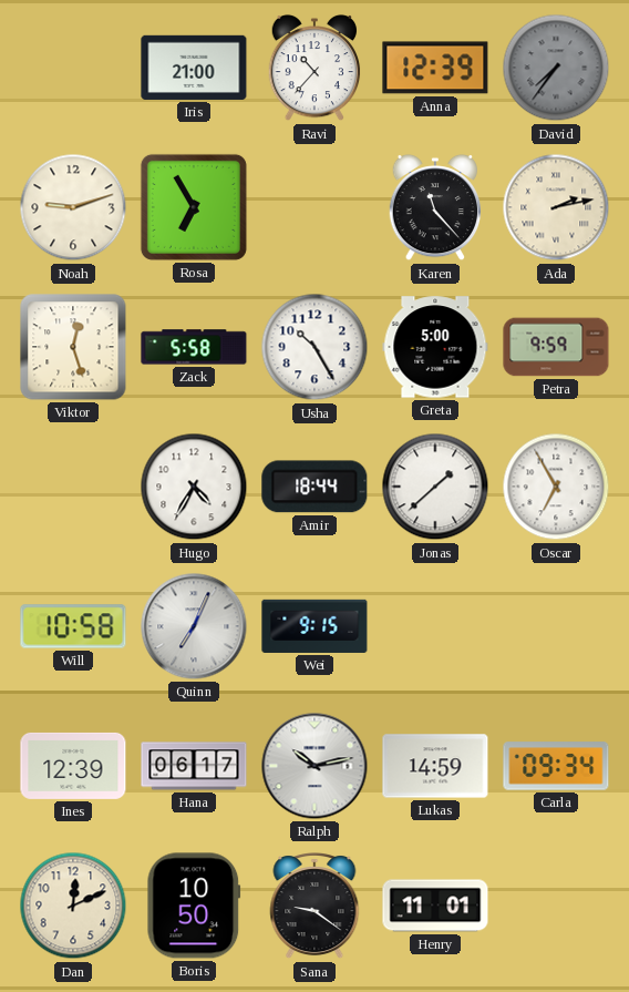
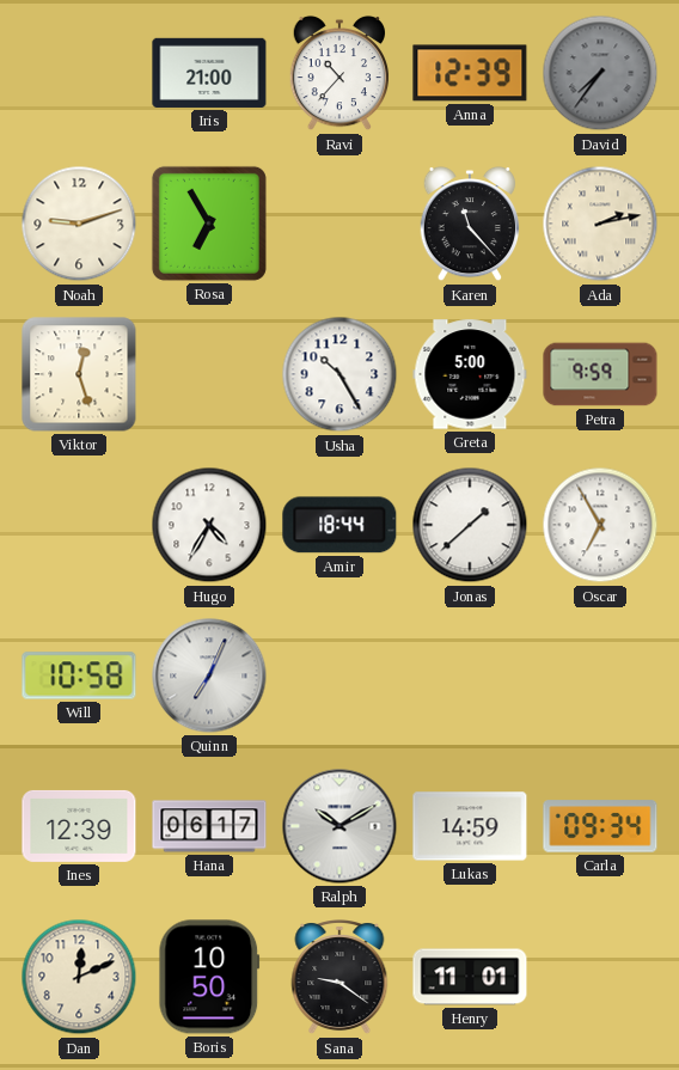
Zack: 5:58 -> none (194, 347)
Wei: 9:15 -> none (314, 626)
Ralph: 10:13 -> 10:10 (339, 826)
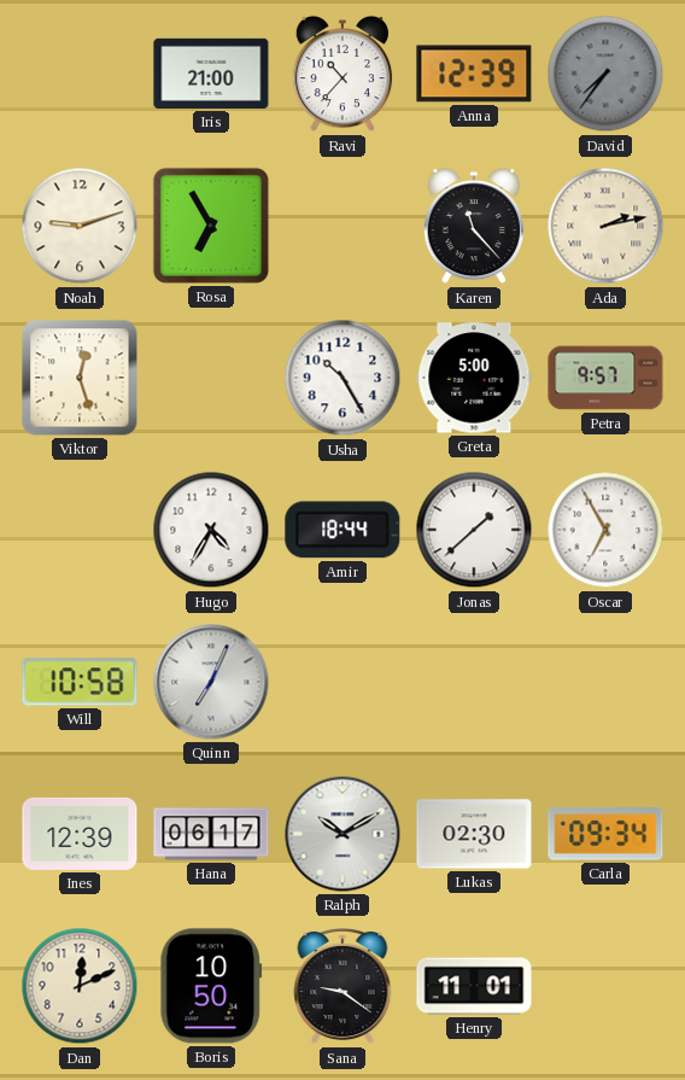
Petra: 9:59 -> 9:57 (605, 378)
Lukas: 14:59 -> 02:30 (474, 834)
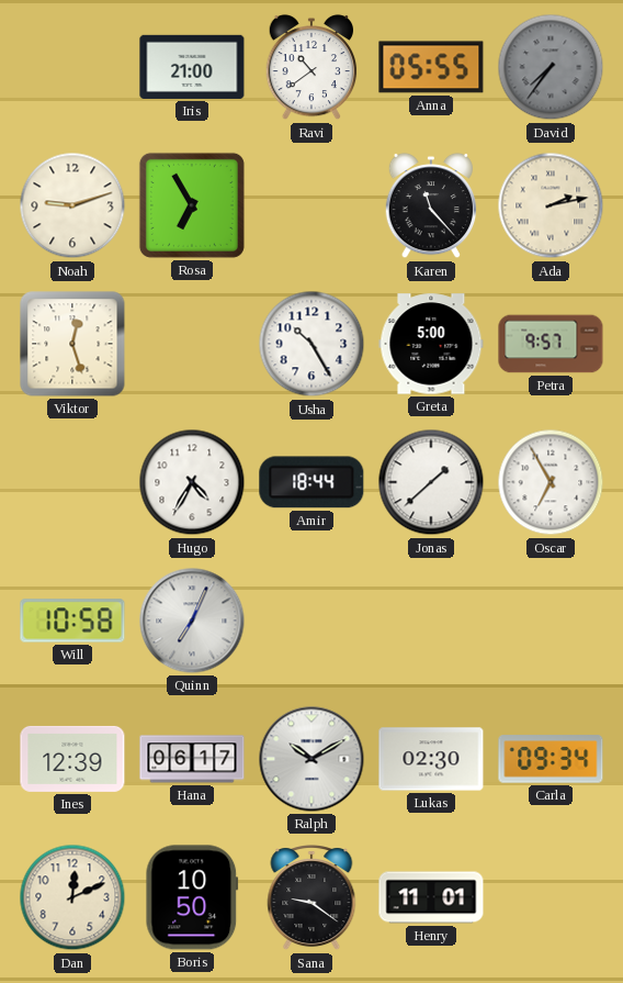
Ravi: 10:37 -> 10:39 (311, 67)
Anna: 12:39 -> 05:55 (431, 67)
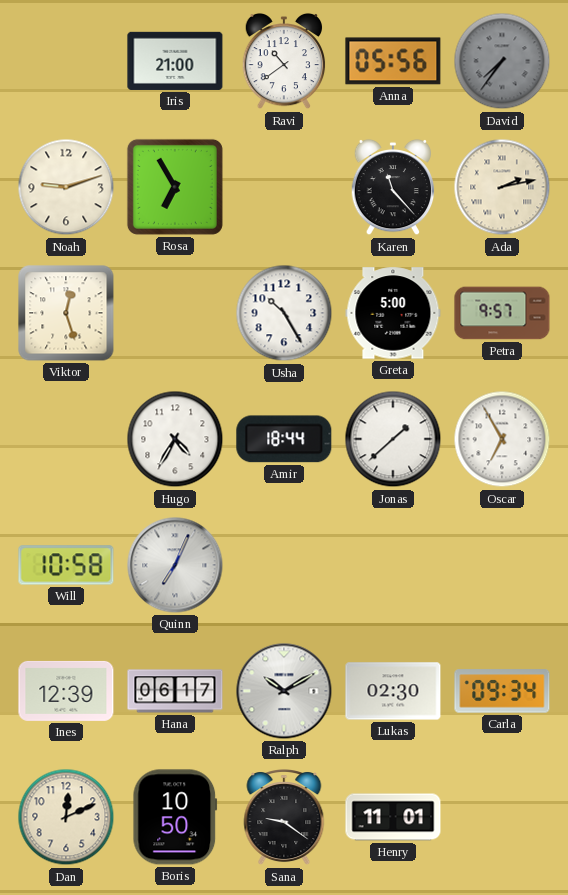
Anna: 05:55 -> 05:56 (393, 61)
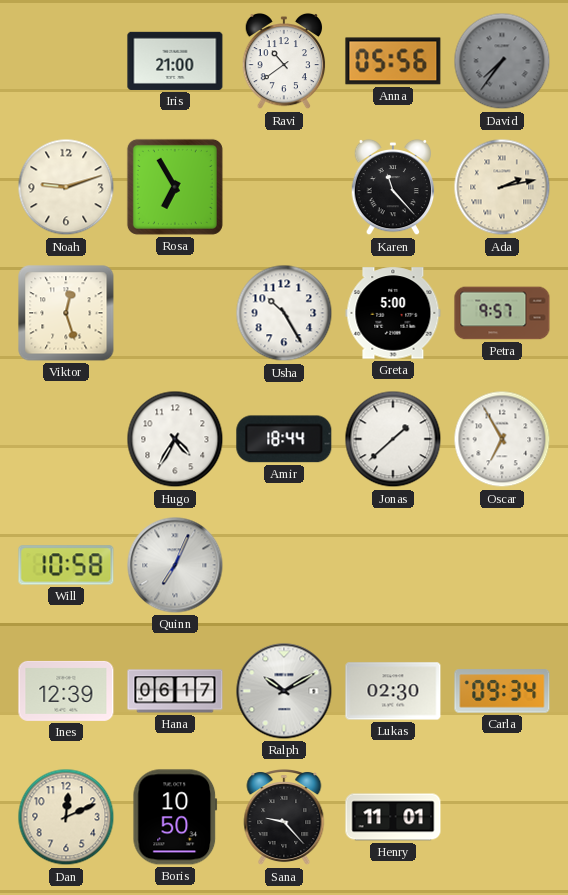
Sana: 9:21 -> 9:23 (284, 818)
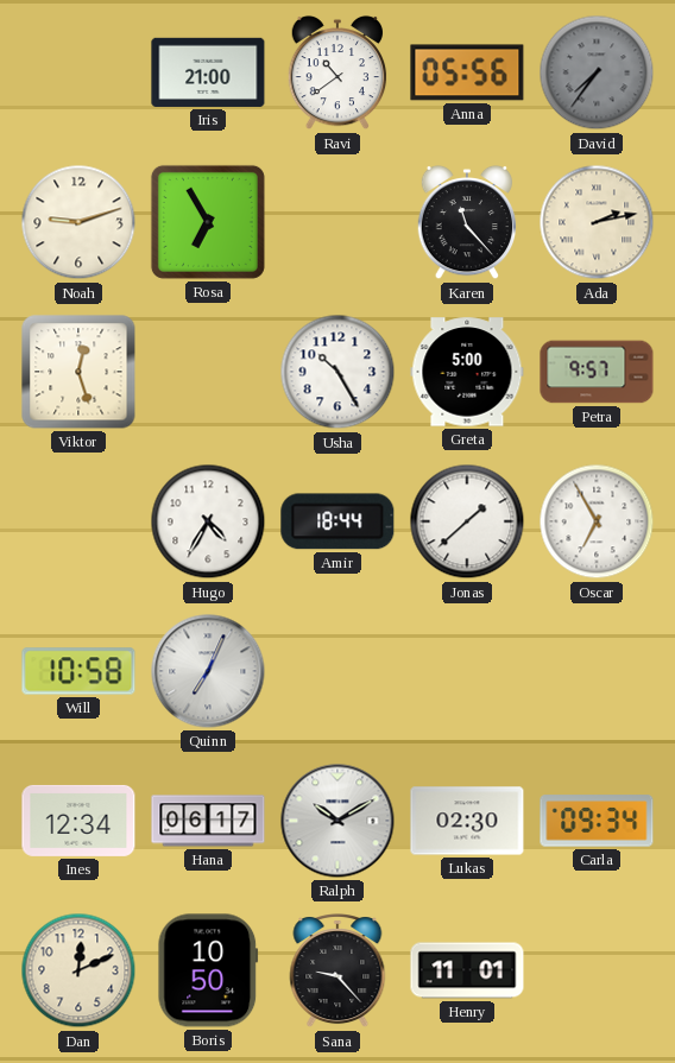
Ines: 12:39 -> 12:34 (78, 821)
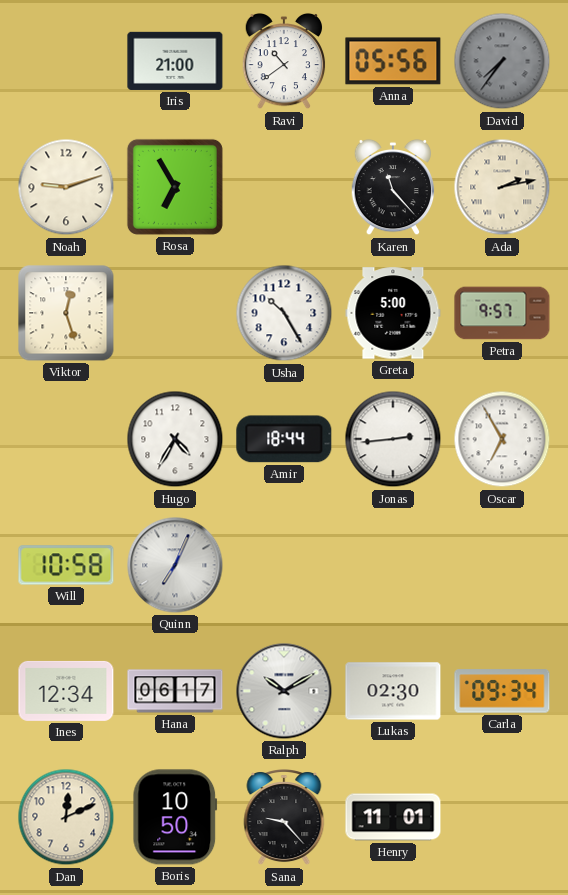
Jonas: 1:38 -> 2:44 (393, 439)
